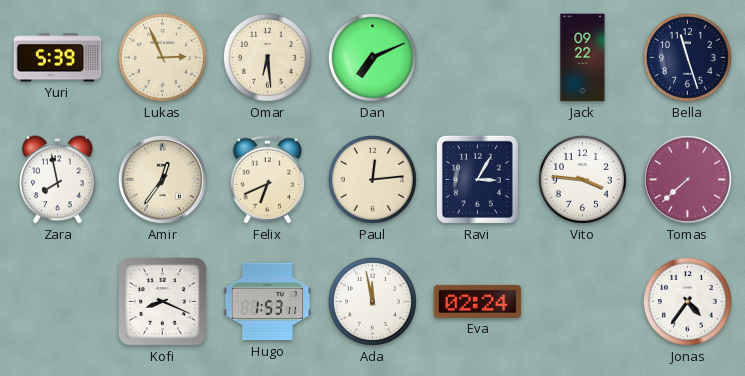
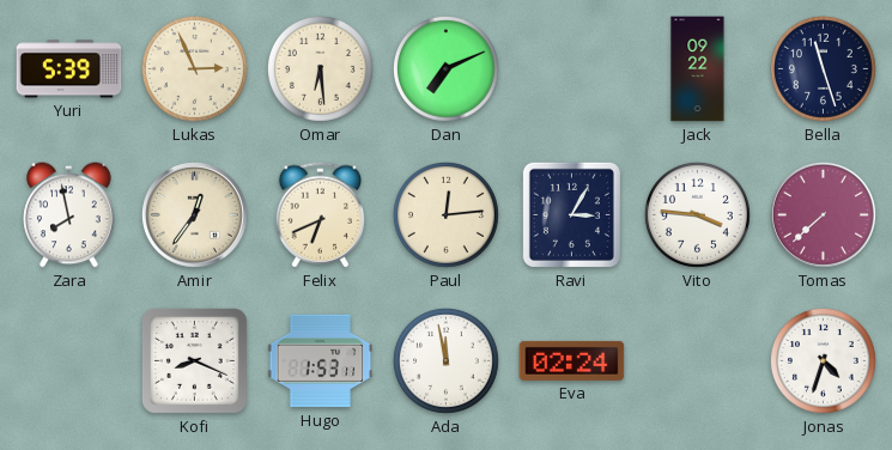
Jonas: 4:36 -> 4:33 (823, 360)
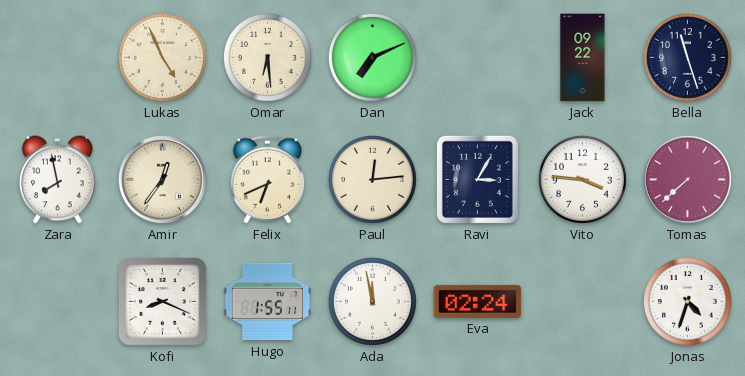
Yuri: 5:39 -> none (69, 69)
Lukas: 2:56 -> 4:56 (162, 57)
Hugo: 1:53 -> 1:55 (268, 302)
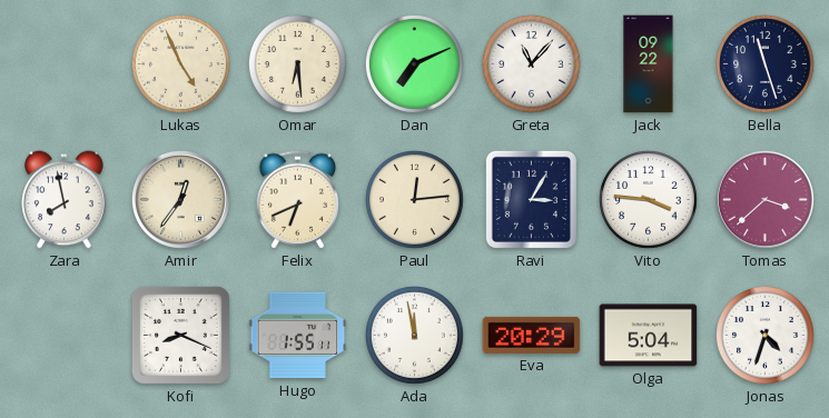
Greta: none -> 11:07 (531, 63)
Tomas: 7:38 -> 3:38 (764, 199)
Eva: 02:24 -> 20:29 (532, 335)
Olga: none -> 5:04 (649, 336)
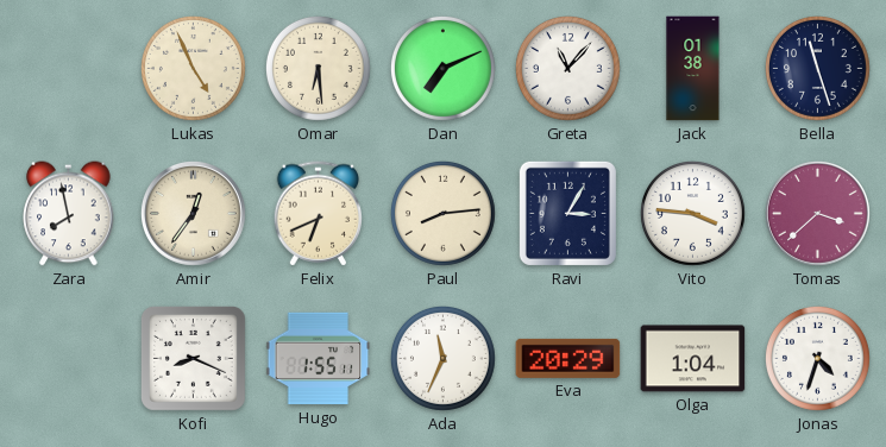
Jack: 09:22 -> 01:38 (693, 69)
Paul: 12:14 -> 8:14 (442, 213)
Ada: 11:58 -> 11:34 (442, 358)
Olga: 5:04 -> 1:04 (693, 359)
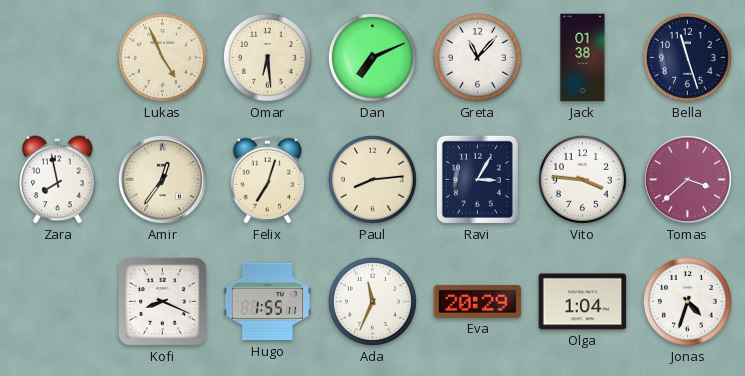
Felix: 6:41 -> 7:03 (268, 180)
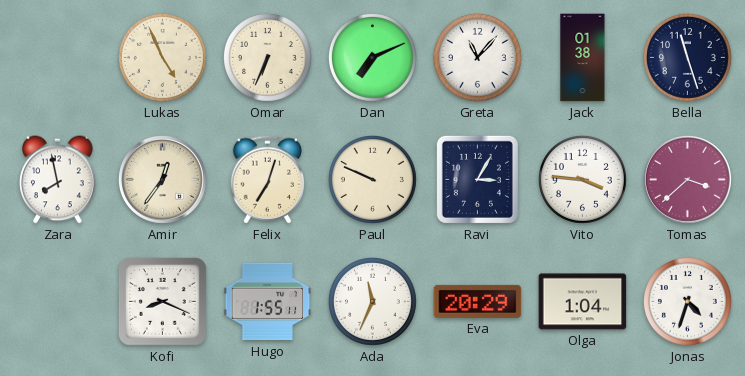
Omar: 6:29 -> 6:34 (267, 57)
Paul: 8:14 -> 9:49 (372, 179)
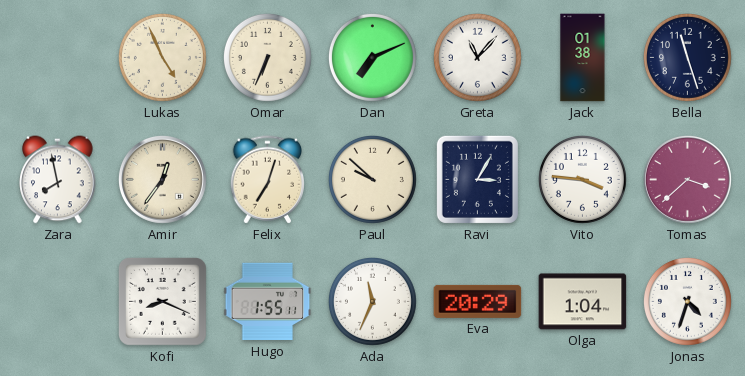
Paul: 9:49 -> 9:52 (372, 179)
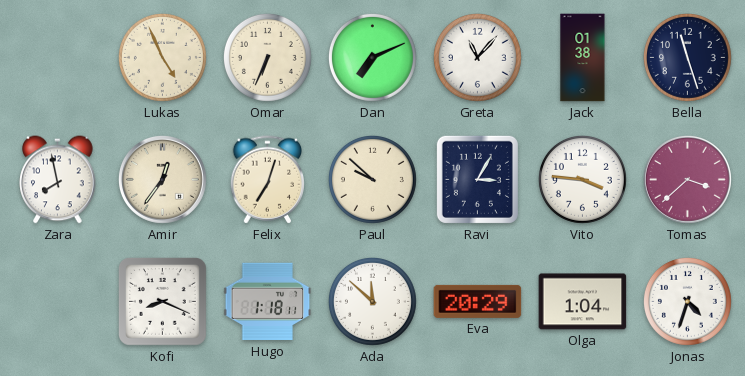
Hugo: 1:55 -> 1:18 (268, 302)
Ada: 11:34 -> 11:52 (372, 301)
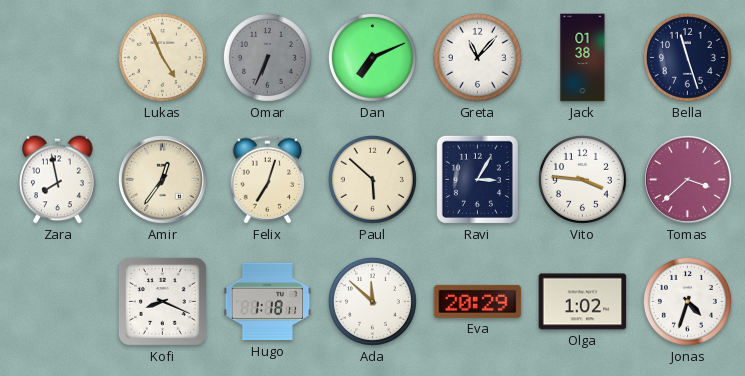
Omar dial: cream -> grey (267, 57)
Paul: 9:52 -> 5:52 (372, 179)
Olga: 1:04 -> 1:02 (583, 302)
